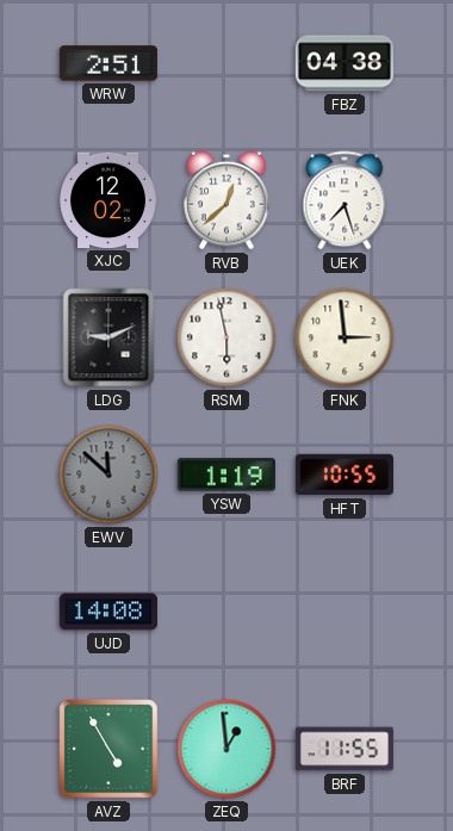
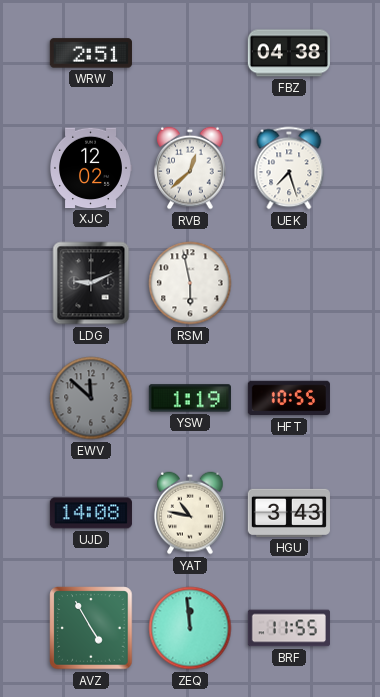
FNK: 2:59 -> none (345, 337)
YAT: none -> 10:47 (190, 513)
HGU: none -> 3:43 (289, 513)
ZEQ: 12:59 -> 11:59 (190, 628)
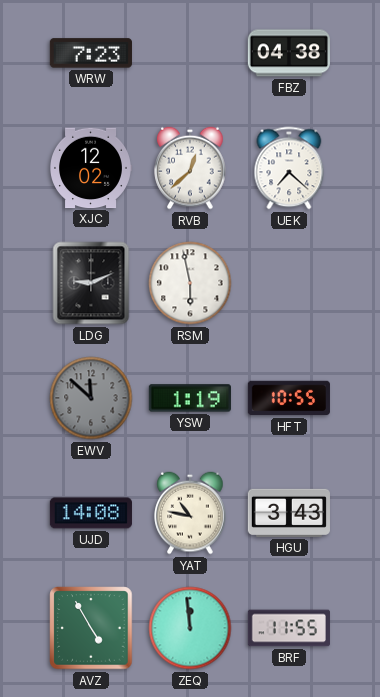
WRW: 2:51 -> 7:23 (91, 53)
UEK: 7:27 -> 7:22 (289, 168)
